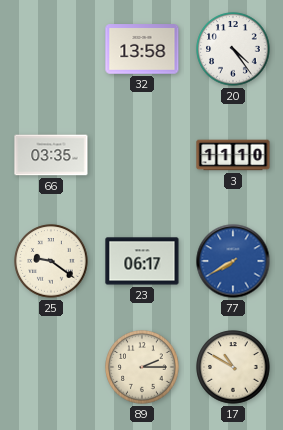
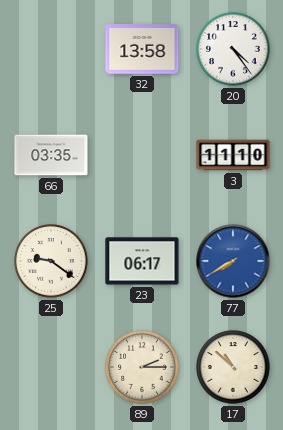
17: 10:50 -> 10:52 (233, 367)
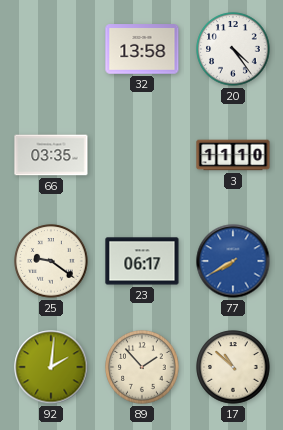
92: none -> 2:01 (51, 367)
89: 2:15 -> 1:53 (142, 367)
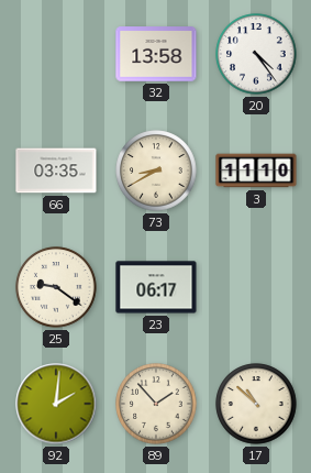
73: none -> 8:40 (156, 170)
77: 7:40 -> none (233, 261)
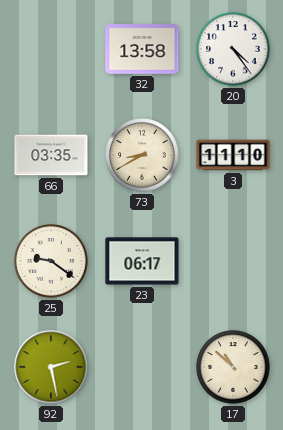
92: 2:01 -> 2:28 (51, 367)
89: 1:53 -> none (156, 404)
